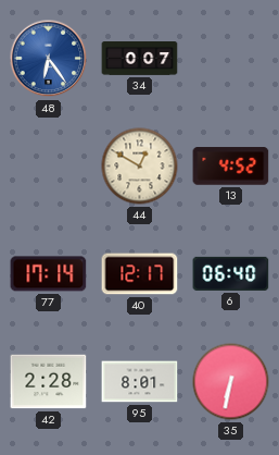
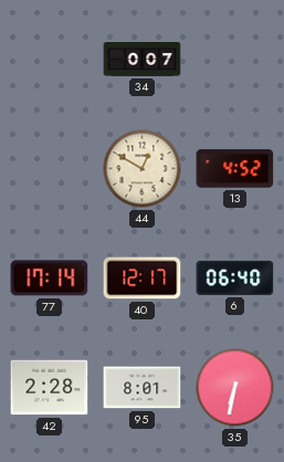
48: 6:24 -> none (49, 59)
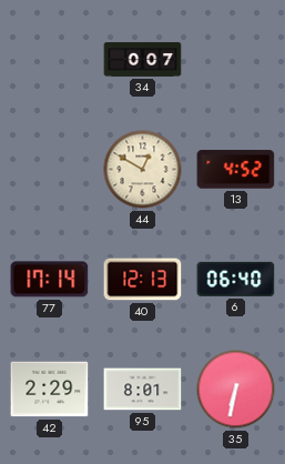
40: 12:17 -> 12:13 (143, 280)
42: 2:28 -> 2:29 (50, 390)
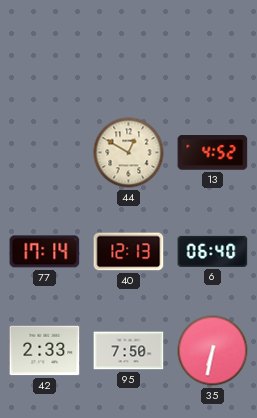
34: 0:07 -> none (143, 60)
42: 2:29 -> 2:33 (45, 351)
95: 8:01 -> 7:50 (129, 351)
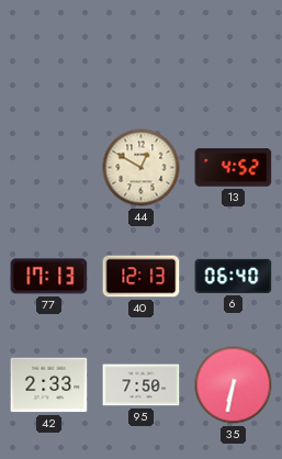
77: 17:14 -> 17:13 (49, 277)
